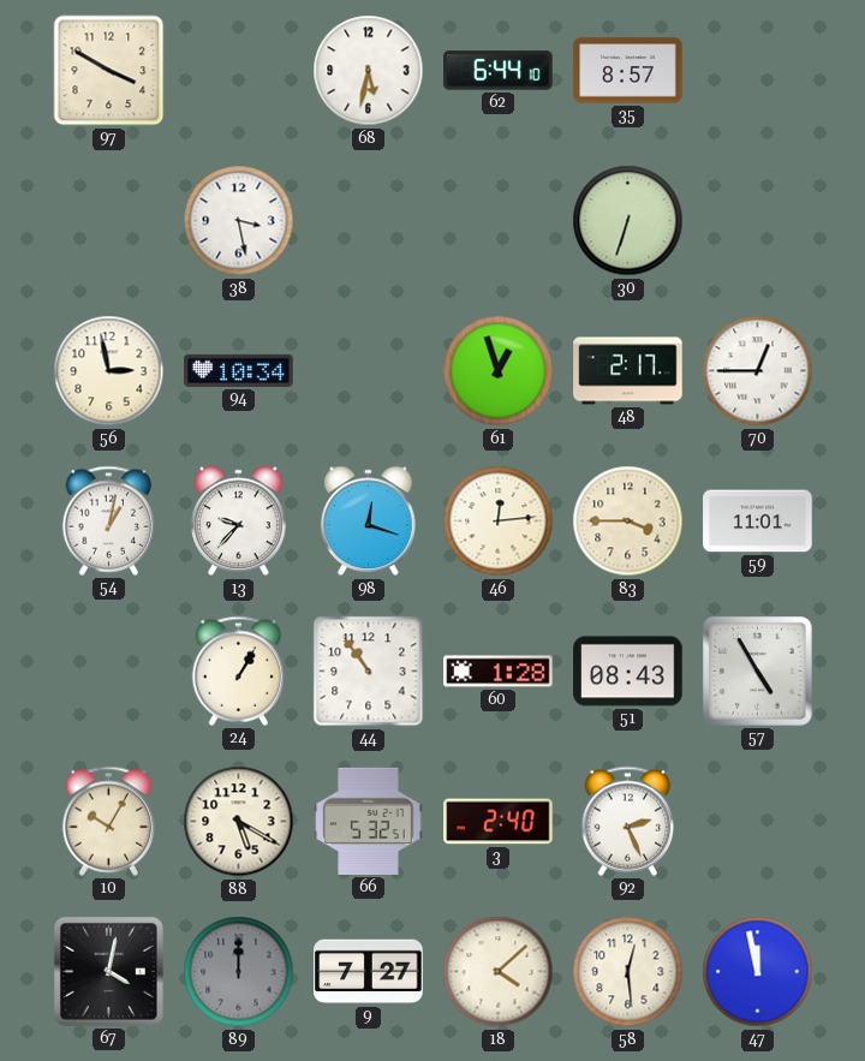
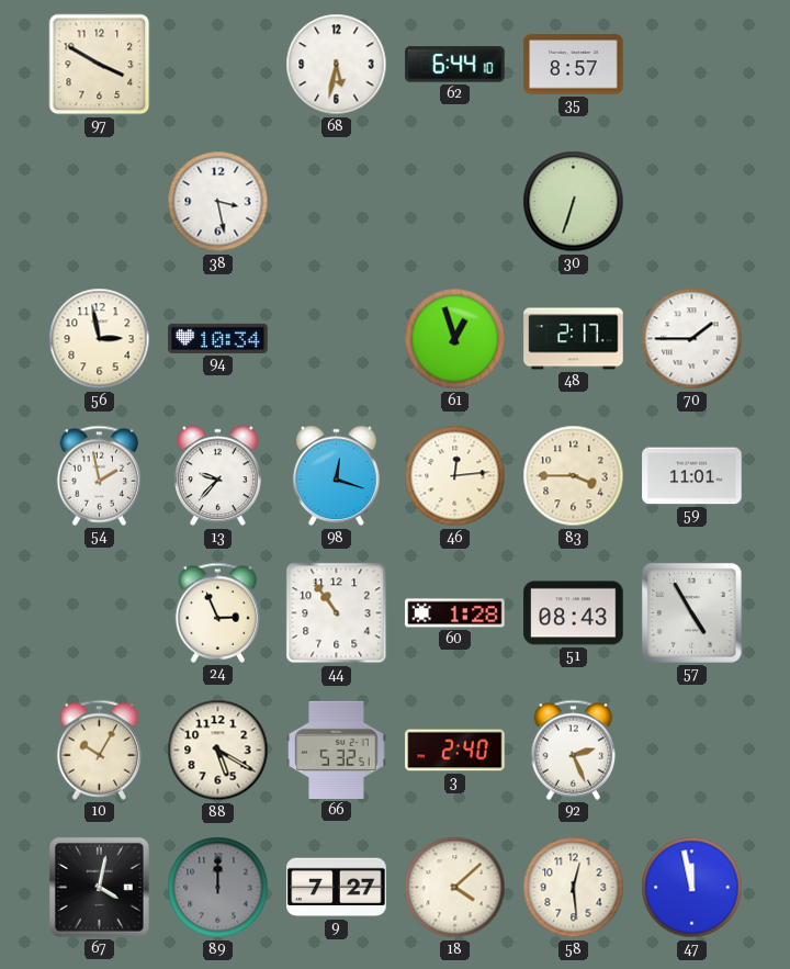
70: 12:45 -> 1:45 (692, 339)
54: 1:02 -> 1:58 (100, 475)
24: 1:05 -> 2:56 (218, 612)
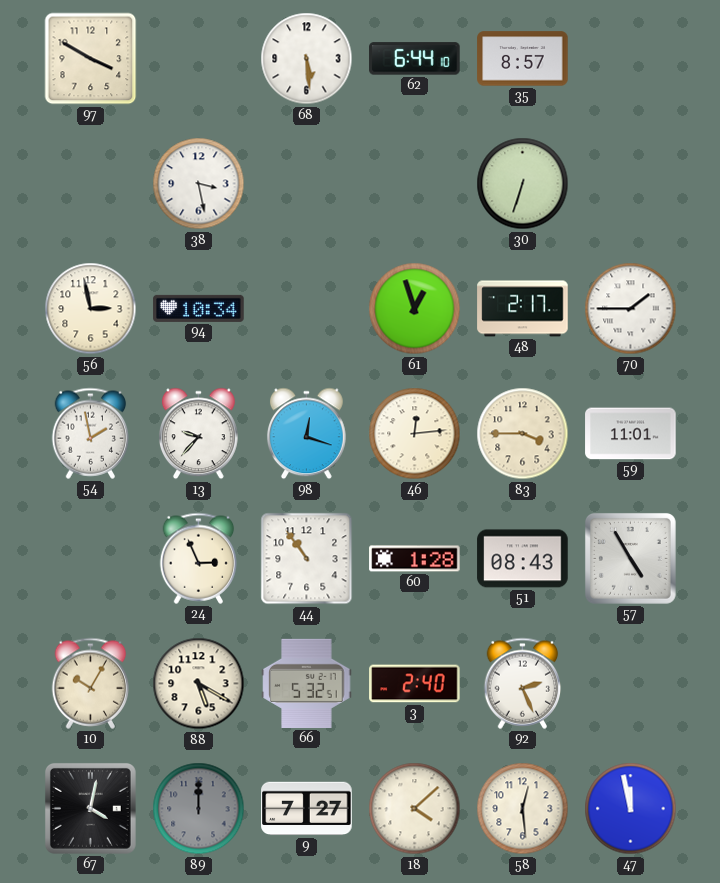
68: 5:32 -> 5:29 (307, 59)
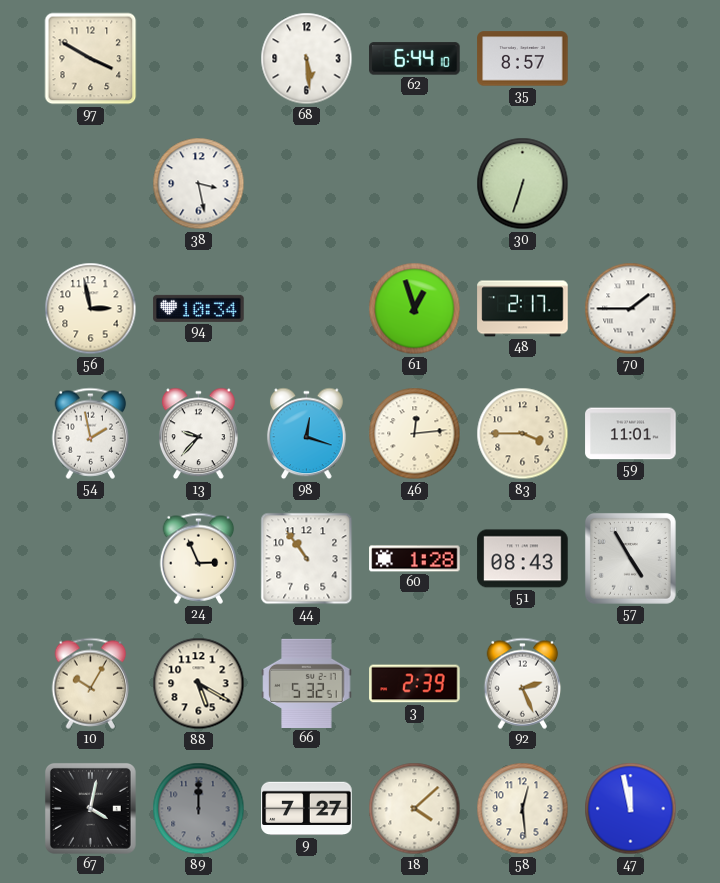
3: 2:40 -> 2:39 (415, 684)
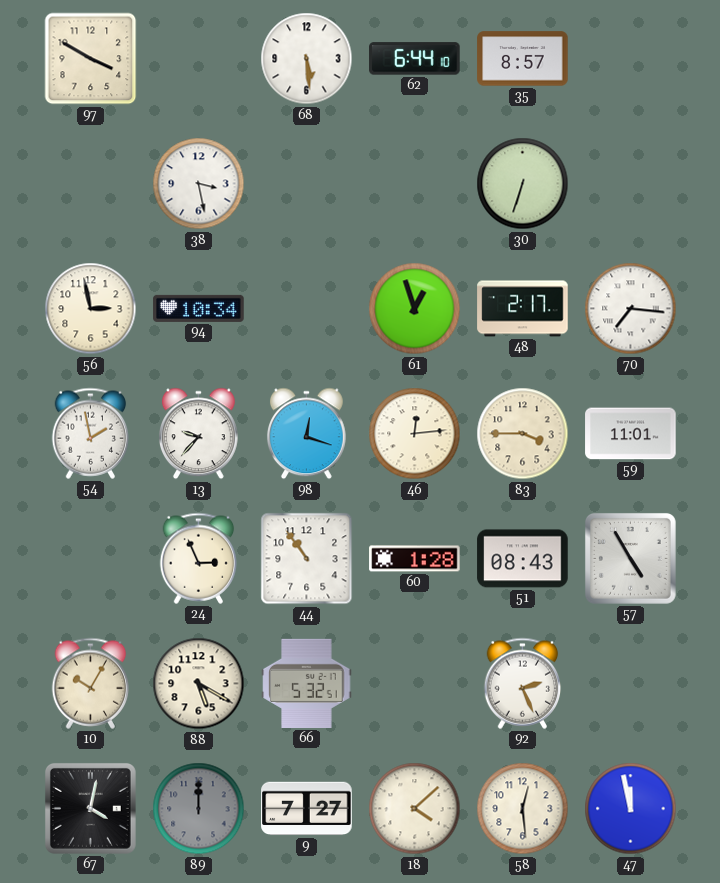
70: 1:45 -> 7:16 (631, 309)
3: 2:39 -> none (415, 684)
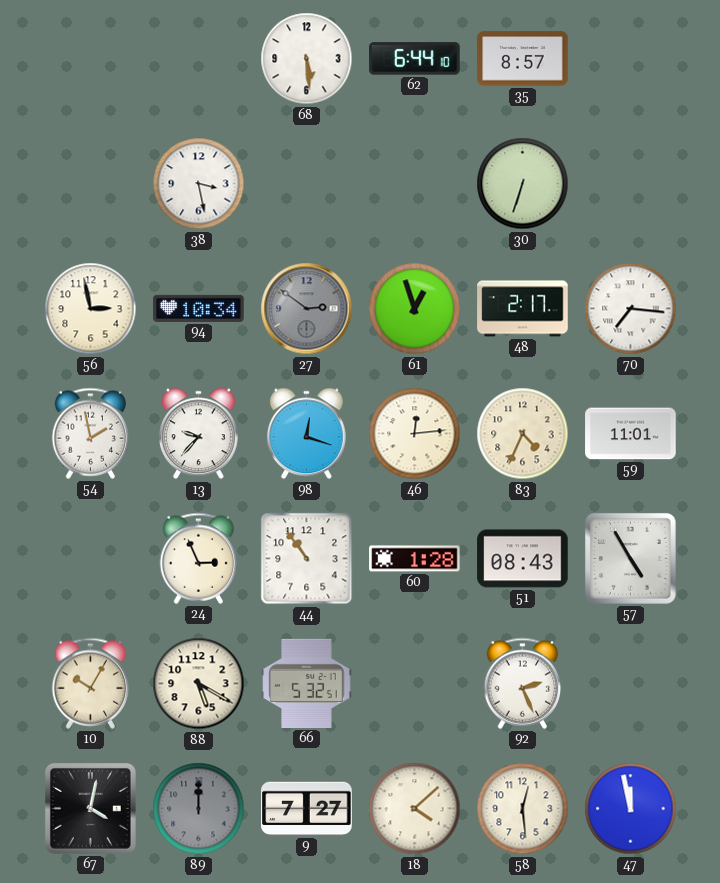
97: 3:50 -> none (91, 59)
27: none -> 2:51 (307, 309)
83: 3:45 -> 4:34 (523, 434)
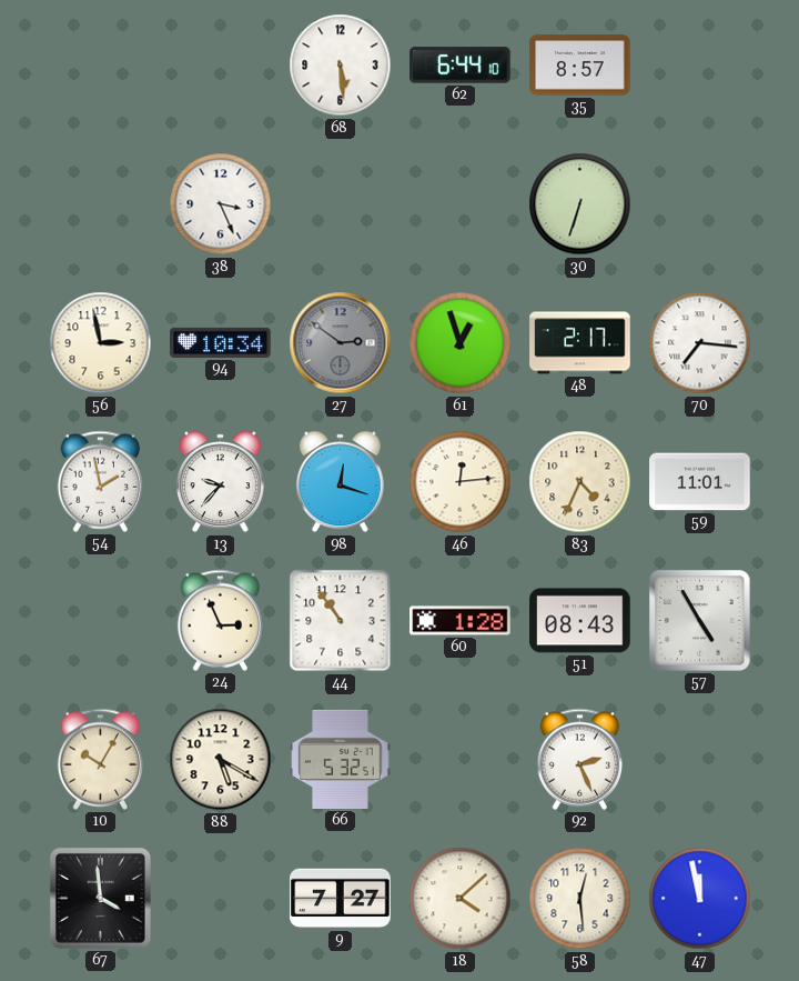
38: 3:28 -> 3:26 (221, 204)
67: 4:02 -> 3:59 (100, 898)
89: 12:00 -> none (199, 809)
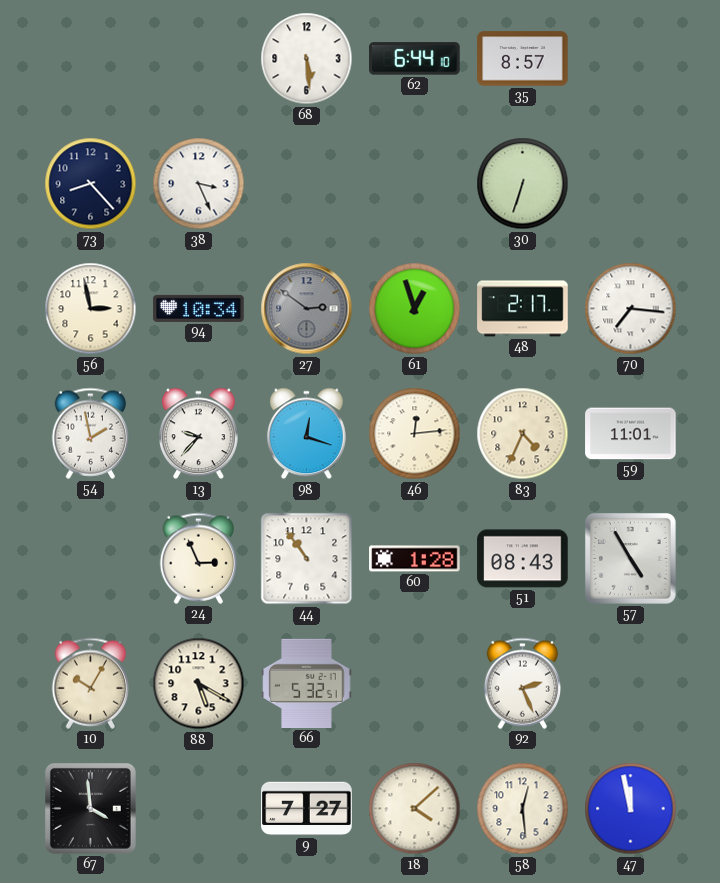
73: none -> 8:23 (91, 184)
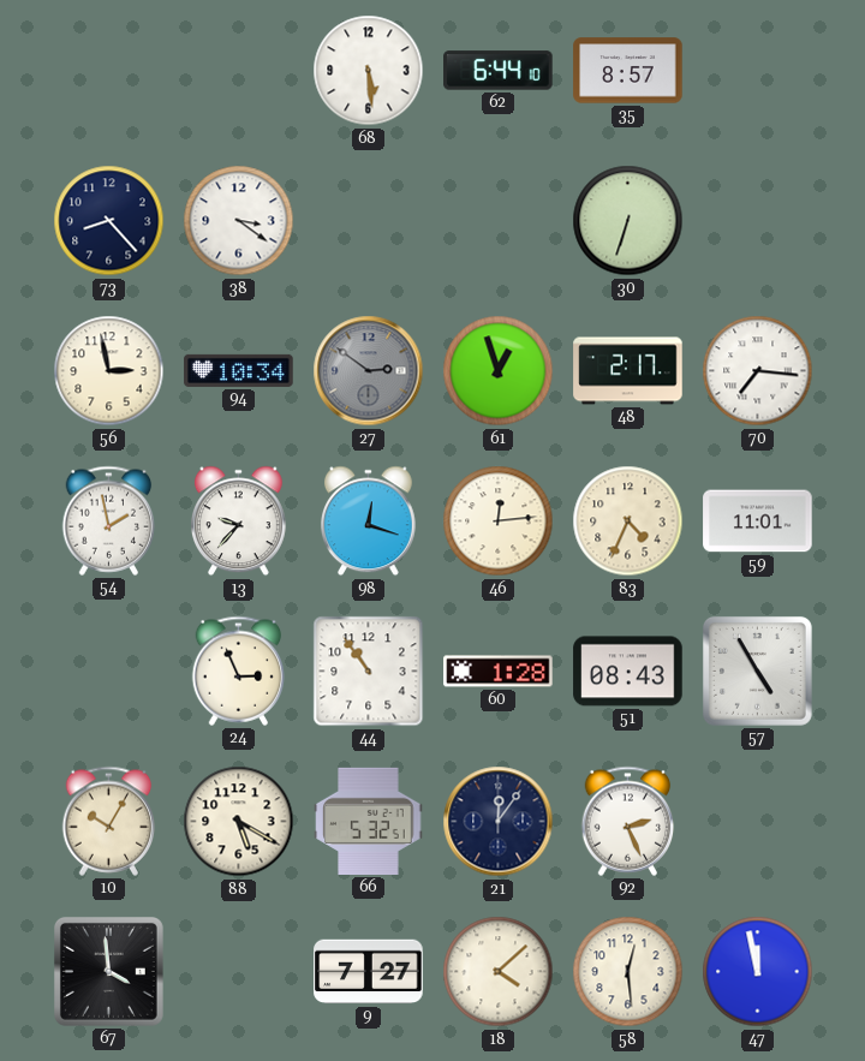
38: 3:26 -> 3:21 (239, 221)
21: none -> 12:06 (499, 822)
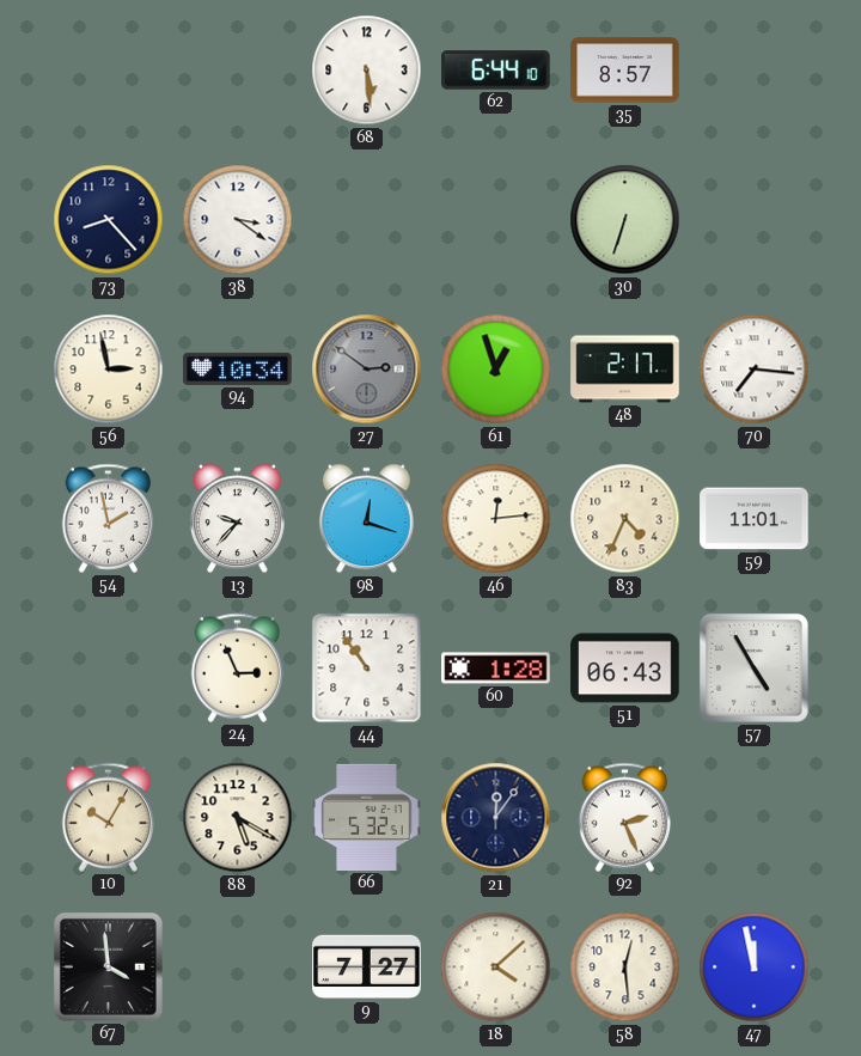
51: 08:43 -> 06:43 (625, 669)
